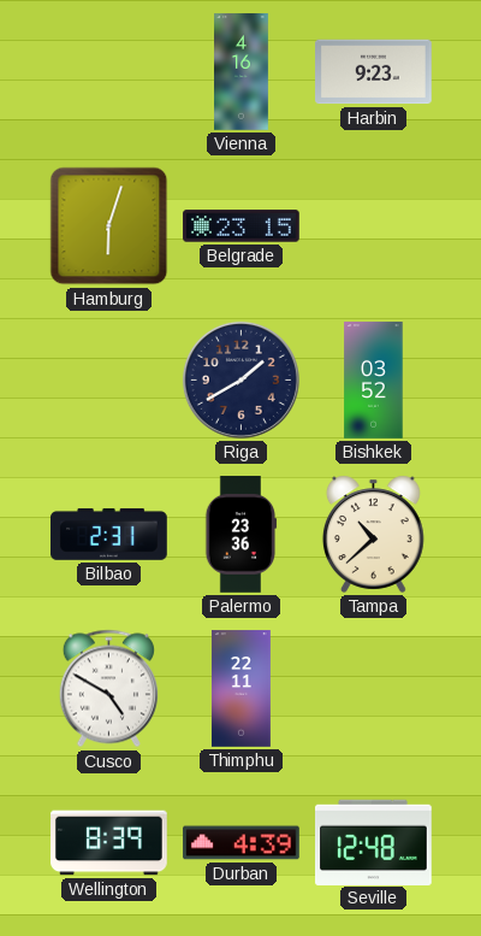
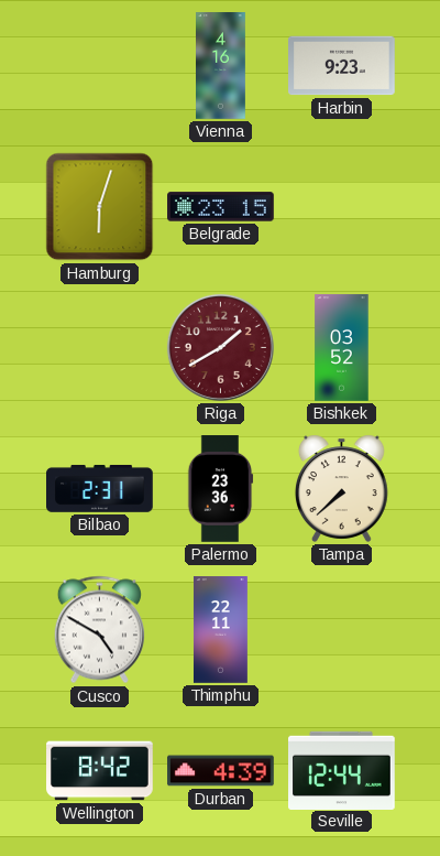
Riga dial: navy -> burgundy (220, 347)
Tampa: 10:38 -> 7:38 (341, 488)
Wellington: 8:39 -> 8:42 (100, 771)
Seville: 12:48 -> 12:44 (342, 770)
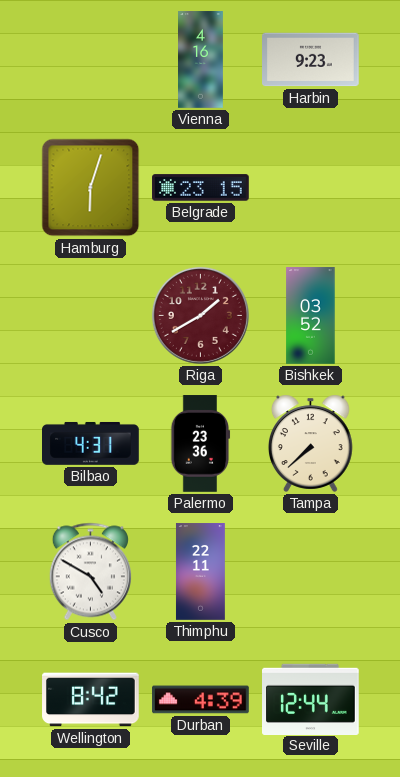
Bilbao: 2:31 -> 4:31 (91, 443)
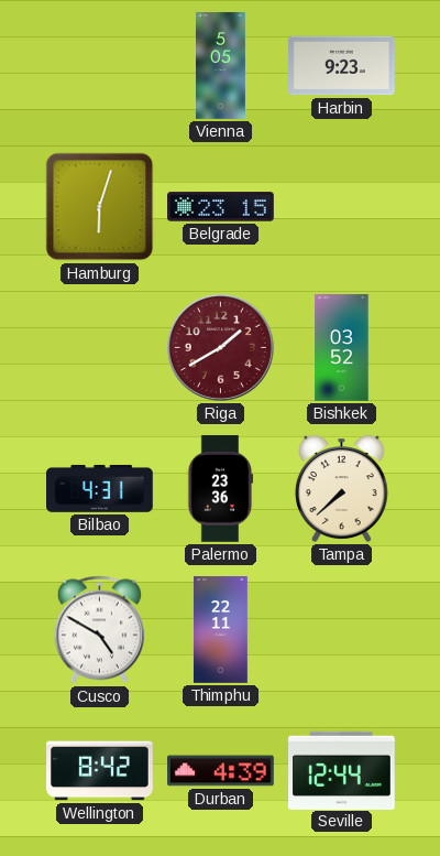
Vienna: 4:16 -> 5:05 (221, 66)
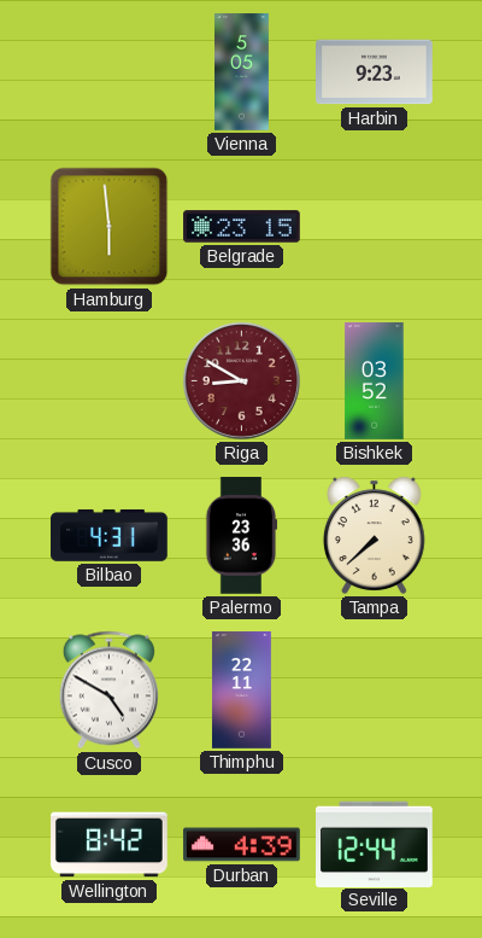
Hamburg: 6:03 -> 5:59 (110, 227)
Riga: 1:40 -> 8:50 (241, 380)
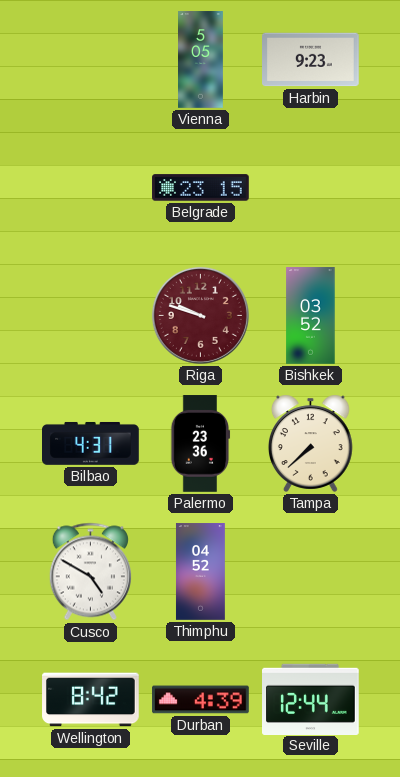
Hamburg: 5:59 -> none (110, 227)
Riga: 8:50 -> 9:48 (200, 315)
Thimphu: 22:11 -> 04:52 (201, 572)
